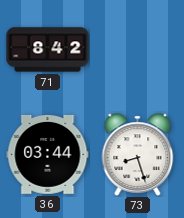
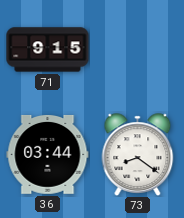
71: 8:42 -> 9:15 (48, 50)
73: 8:27 -> 8:21 (138, 155)
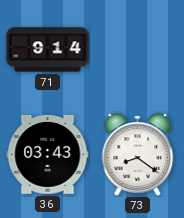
71: 9:15 -> 9:14 (48, 50)
36: 03:44 -> 03:43 (48, 155)
